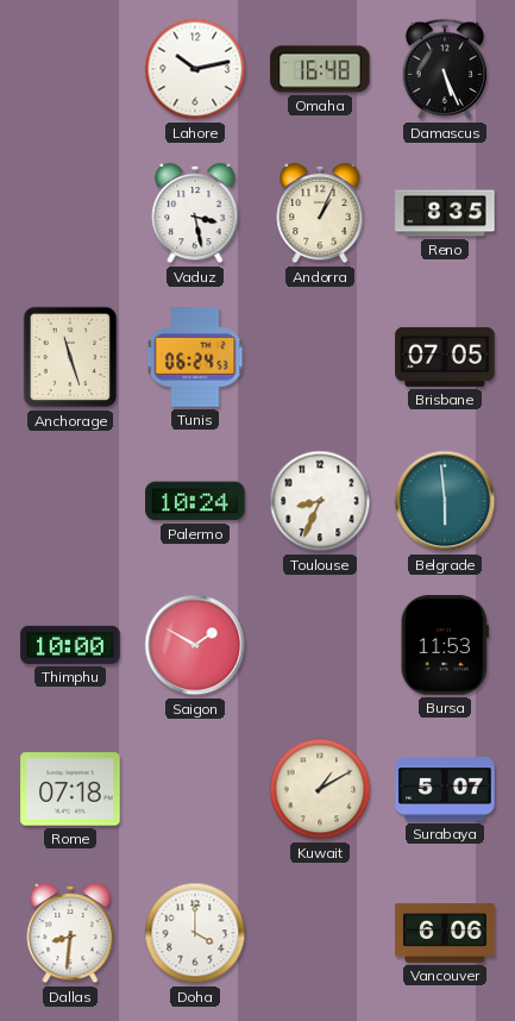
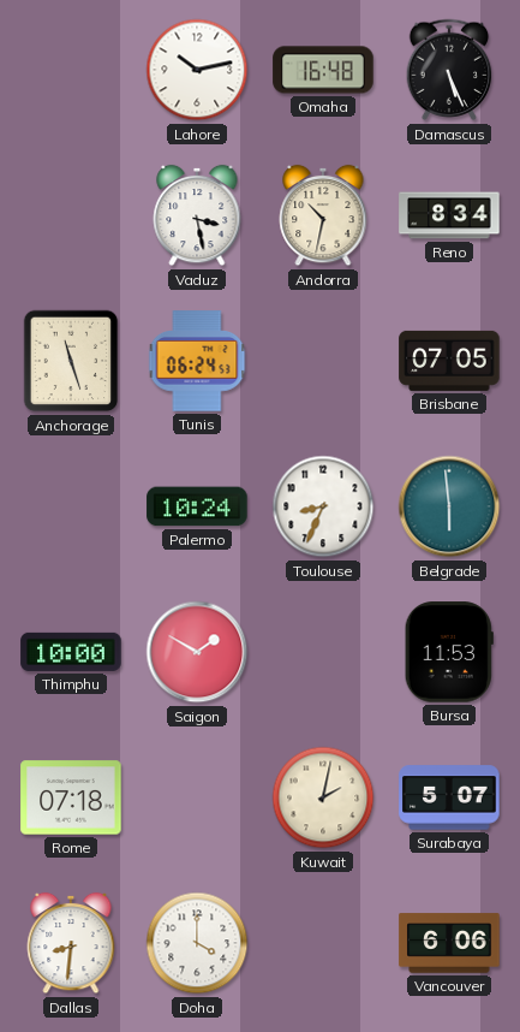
Andorra: 1:04 -> 10:32 (323, 215)
Reno: 8:35 -> 8:34 (449, 215)
Kuwait: 1:10 -> 2:02 (323, 797)
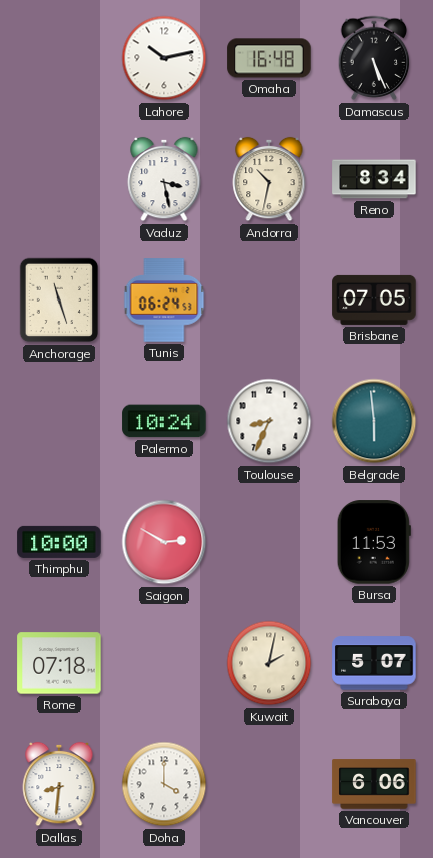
Saigon: 1:50 -> 2:50 (164, 542)
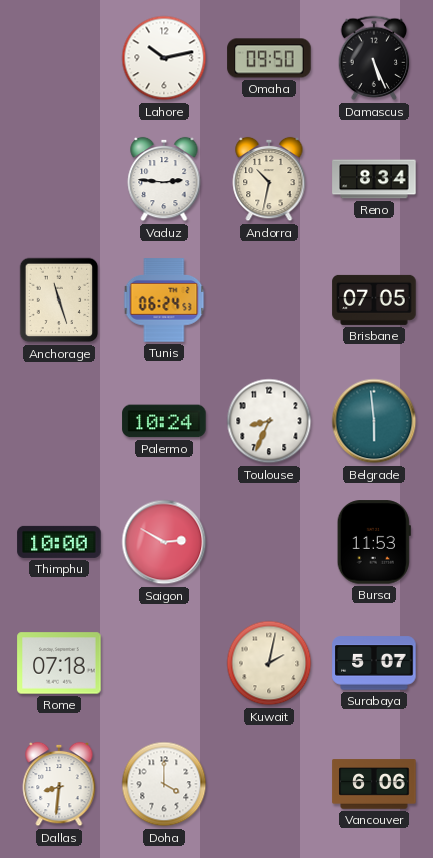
Omaha: 16:48 -> 09:50 (269, 58)
Vaduz: 3:28 -> 2:46 (164, 179)
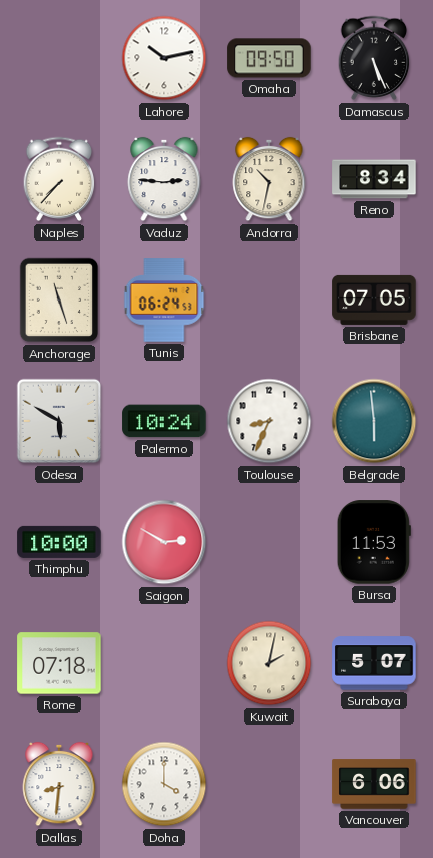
Naples: none -> 7:37 (59, 179)
Odesa: none -> 5:50 (59, 421)
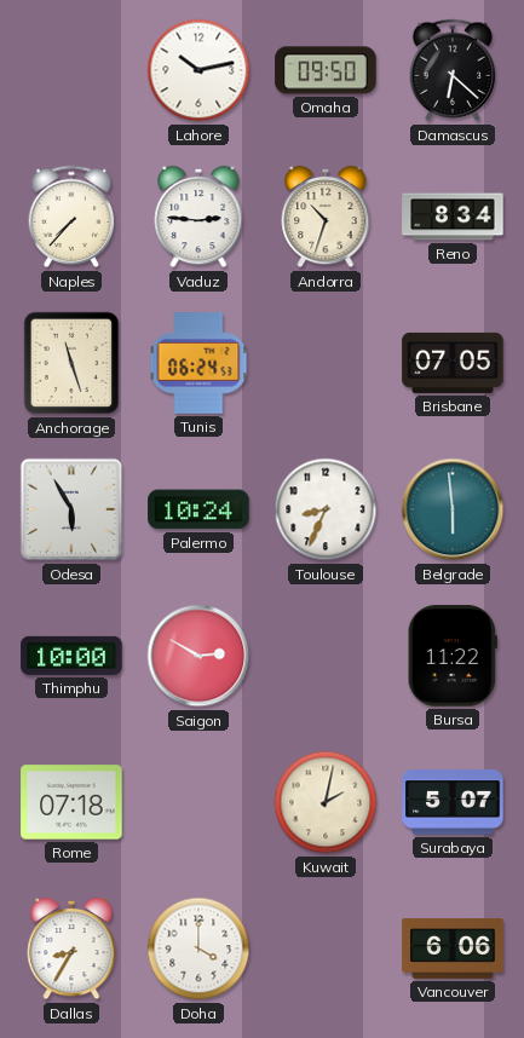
Damascus: 5:26 -> 6:22 (453, 70)
Andorra: 10:32 -> 10:33 (326, 217)
Odesa: 5:50 -> 5:55 (71, 509)
Bursa: 11:53 -> 11:22 (453, 656)
Dallas: 8:31 -> 8:35 (71, 948)
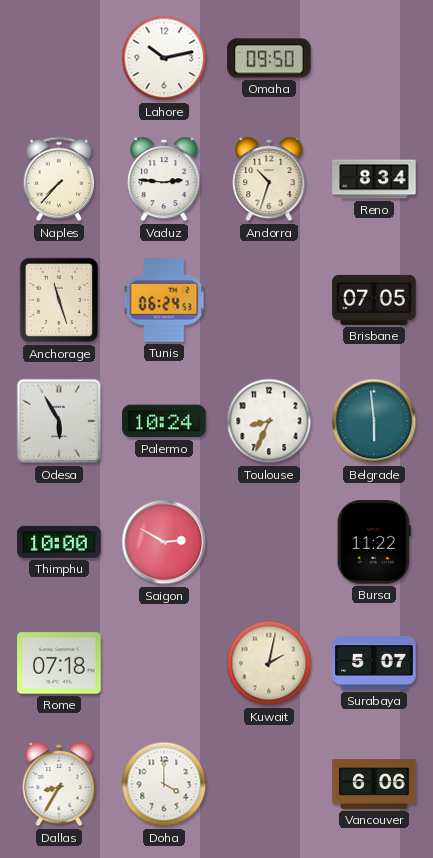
Damascus: 6:22 -> none (453, 70)
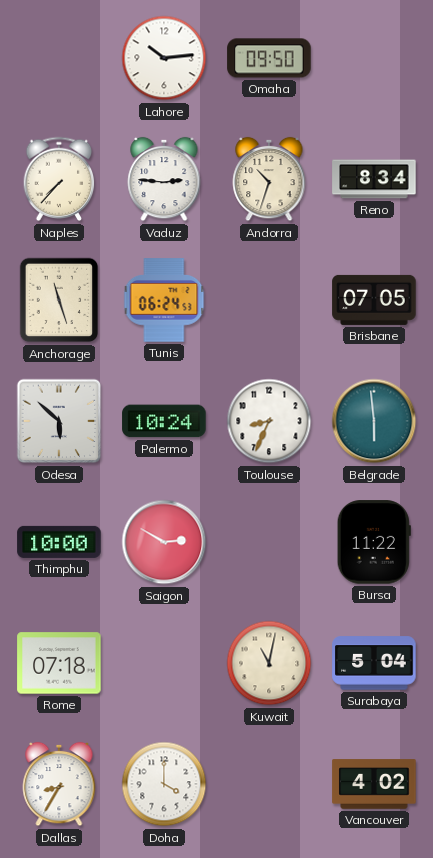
Lahore: 10:13 -> 10:14 (164, 58)
Odesa: 5:55 -> 5:52 (59, 421)
Kuwait: 2:02 -> 11:02 (269, 663)
Surabaya: 5:07 -> 5:04 (374, 663)
Vancouver: 6:06 -> 4:02 (374, 784)
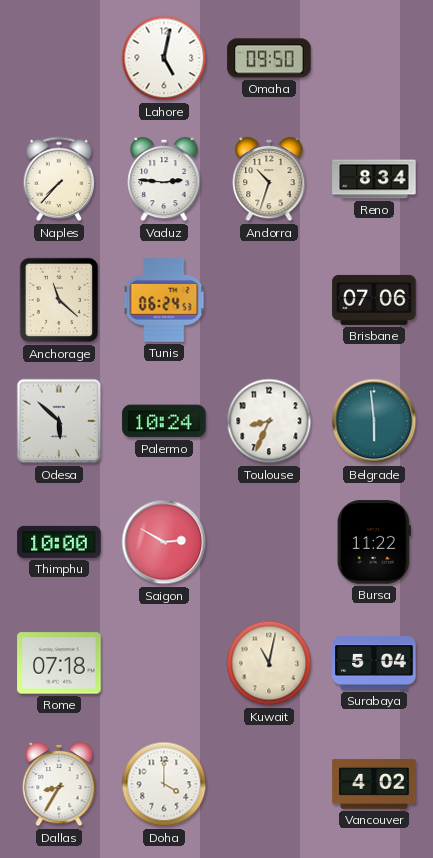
Lahore: 10:14 -> 5:02 (164, 58)
Anchorage: 11:27 -> 11:22 (59, 300)
Brisbane: 07:05 -> 07:06 (374, 300)
